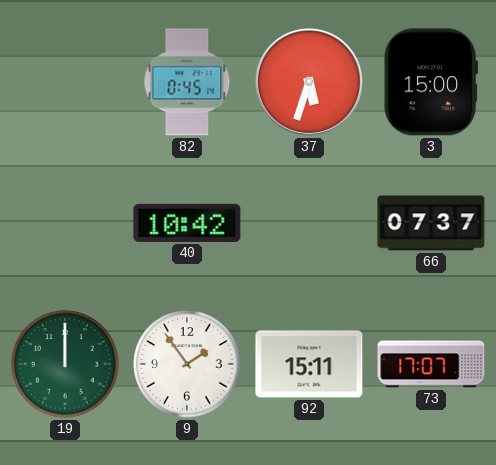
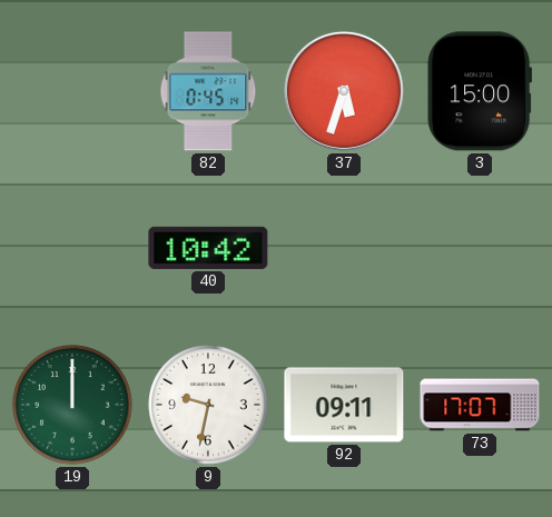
66: 07:37 -> none (431, 223)
9: 1:54 -> 9:32 (208, 405)
92: 15:11 -> 09:11 (344, 405)
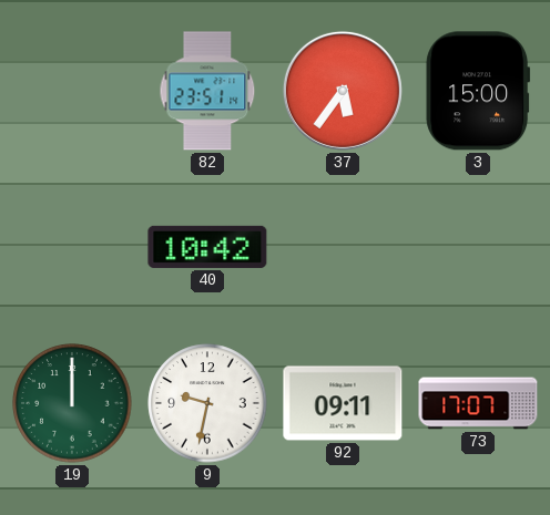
82: 0:45 -> 23:51 (207, 91)
37: 5:33 -> 5:36 (343, 91)
